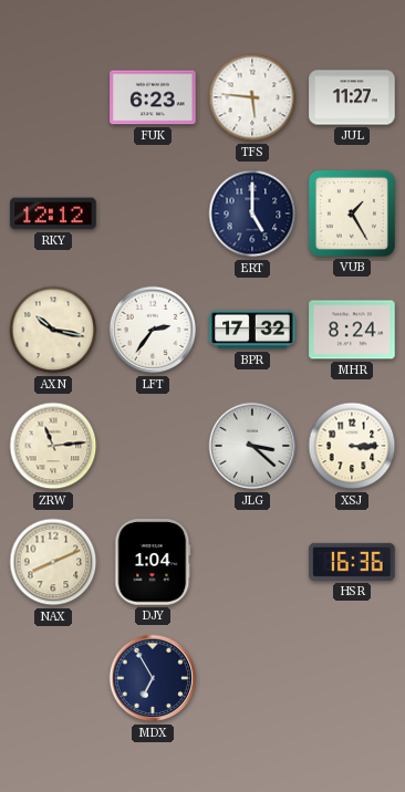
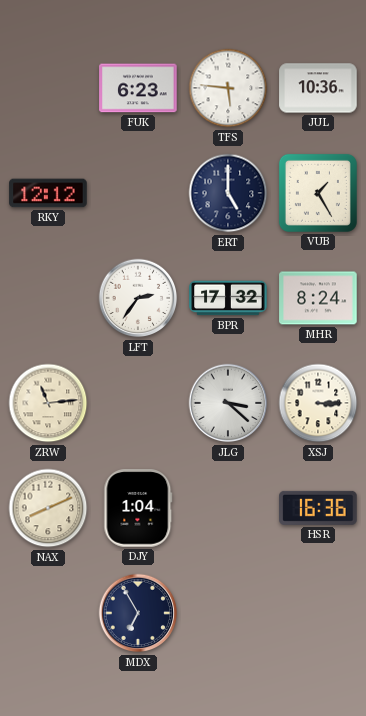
JUL: 11:27 -> 10:36 (318, 88)
AXN: 10:17 -> none (53, 330)
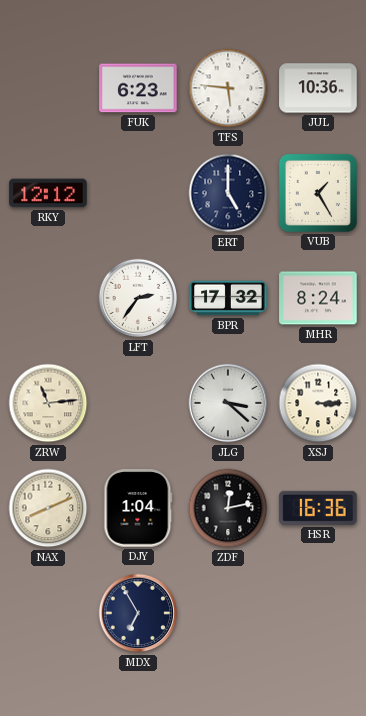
ZDF: none -> 12:13 (228, 508)
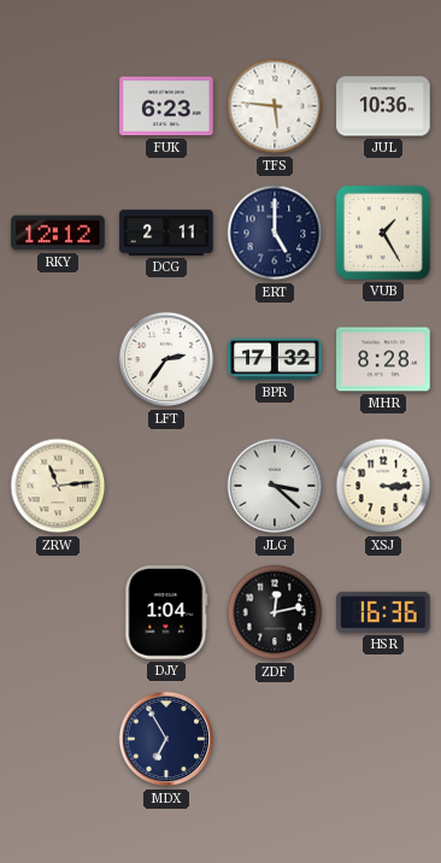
DCG: none -> 2:11 (166, 233)
MHR: 8:24 -> 8:28 (383, 359)
NAX: 8:11 -> none (48, 508)
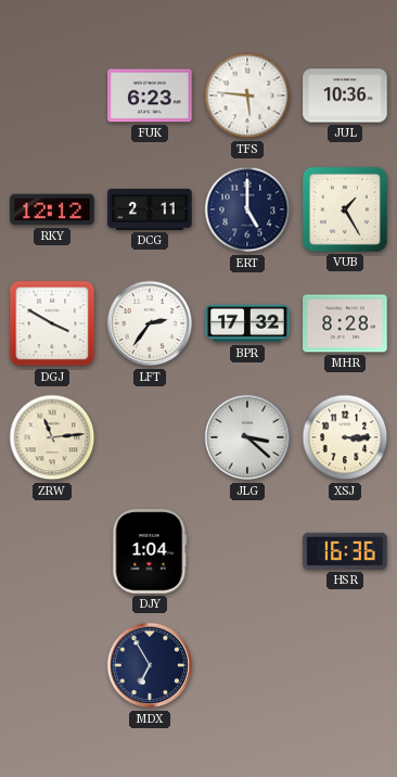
DGJ: none -> 3:50 (52, 323)
ZDF: 12:13 -> none (275, 612)
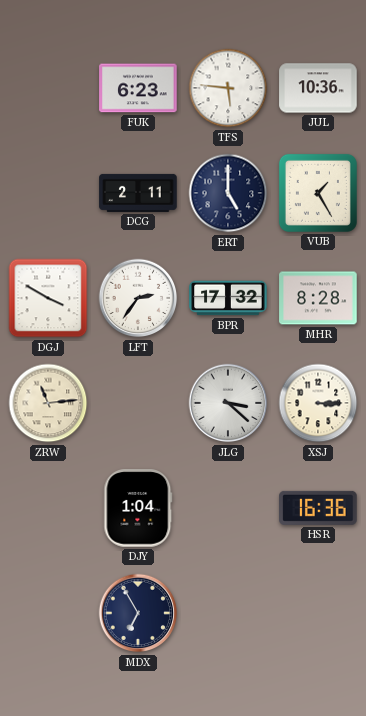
RKY: 12:12 -> none (52, 209)
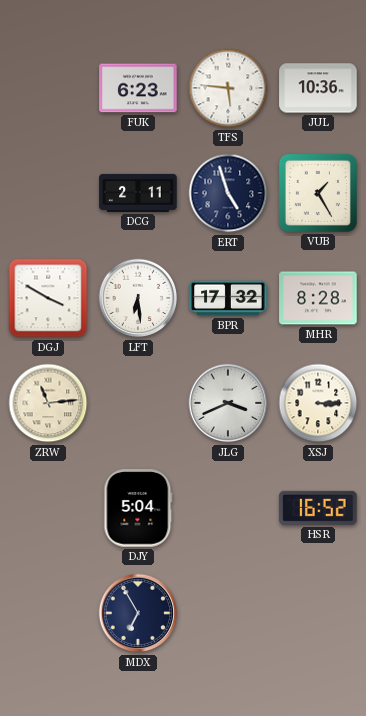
ERT: 5:00 -> 4:57 (228, 193)
LFT: 2:36 -> 6:29 (138, 298)
JLG: 3:22 -> 3:41 (228, 403)
DJY: 1:04 -> 5:04 (138, 508)
HSR: 16:36 -> 16:52 (318, 508)
